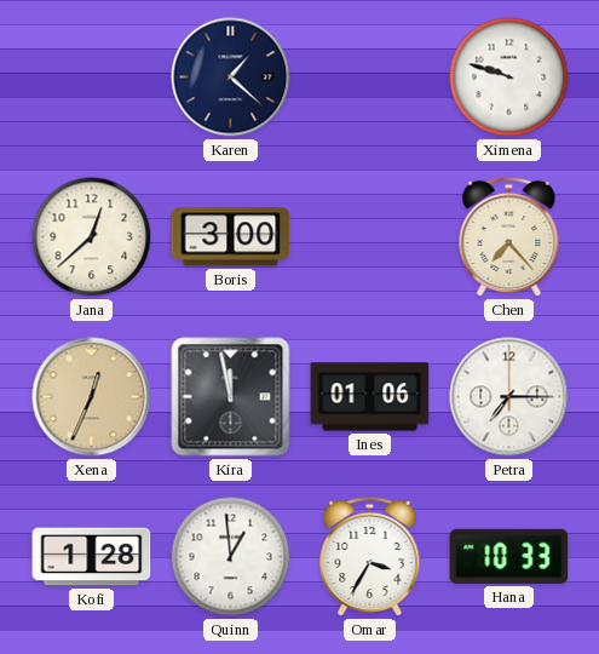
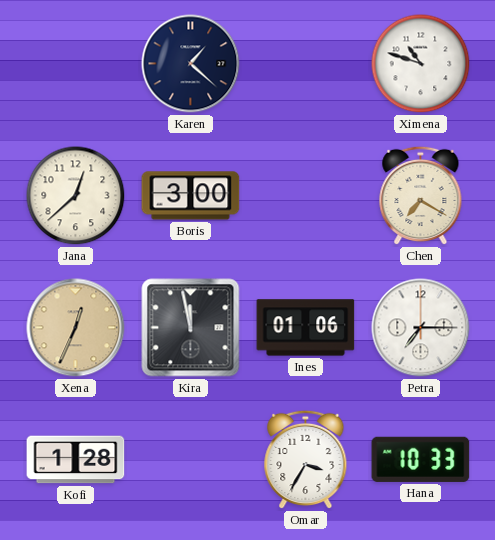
Ximena: 9:48 -> 10:48 (421, 64)
Chen: 7:23 -> 7:20 (421, 196)
Quinn: 12:59 -> none (231, 557)
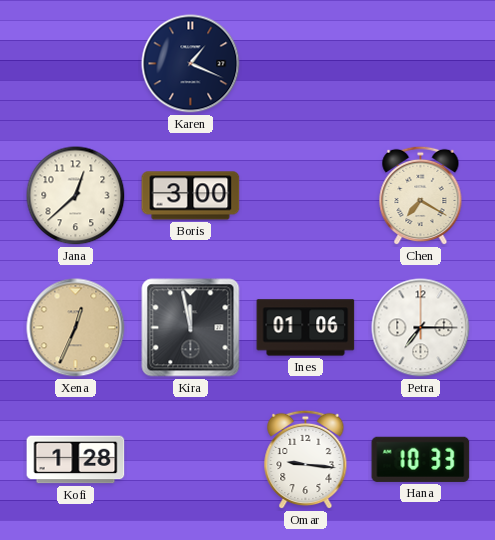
Karen: 1:22 -> 1:19 (191, 64)
Ximena: 10:48 -> none (421, 64)
Omar: 3:35 -> 9:16 (306, 460)
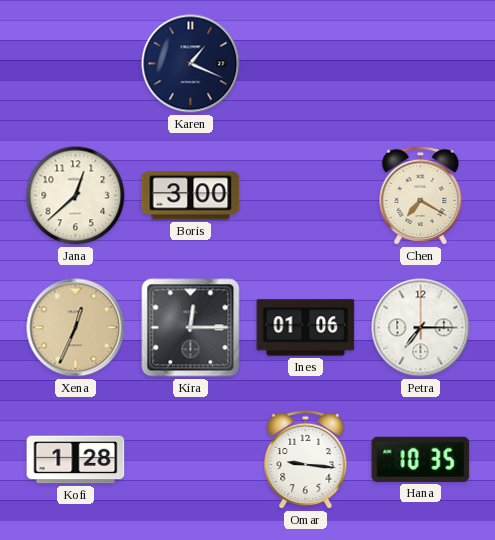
Kira: 11:58 -> 12:15 (191, 328)
Hana: 10:33 -> 10:35 (421, 459)
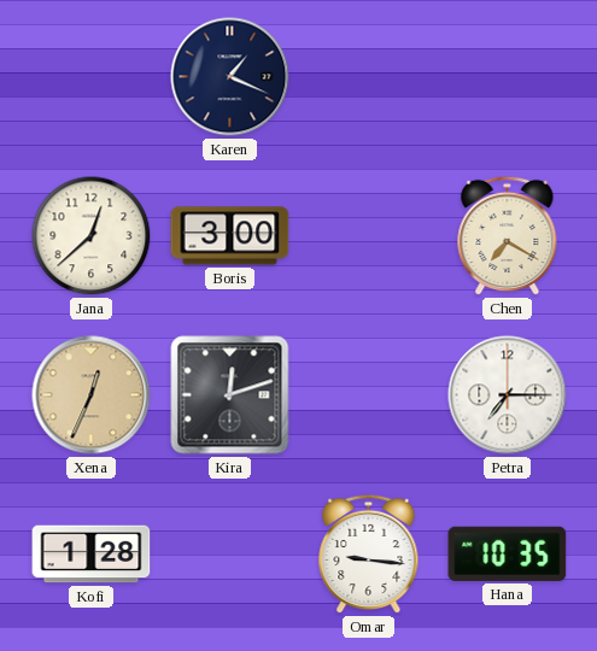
Kira: 12:15 -> 12:12 (230, 395)
Ines: 01:06 -> none (306, 328)
